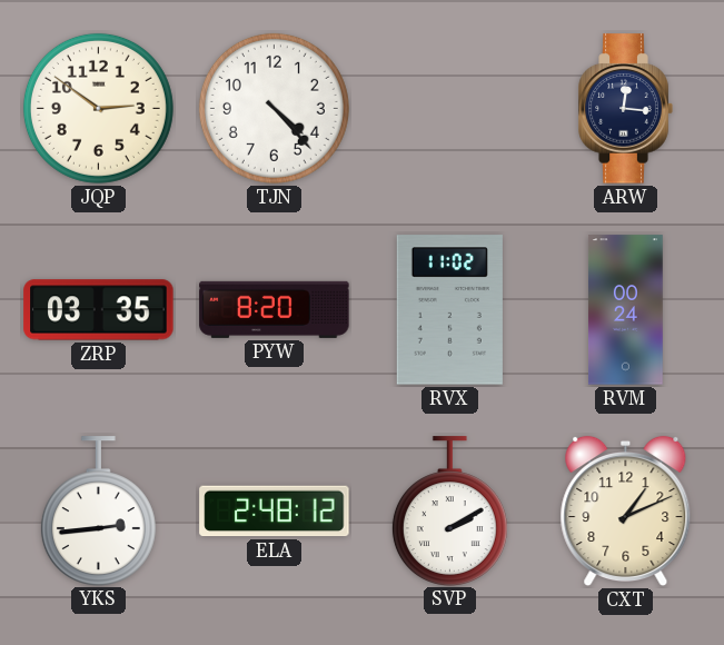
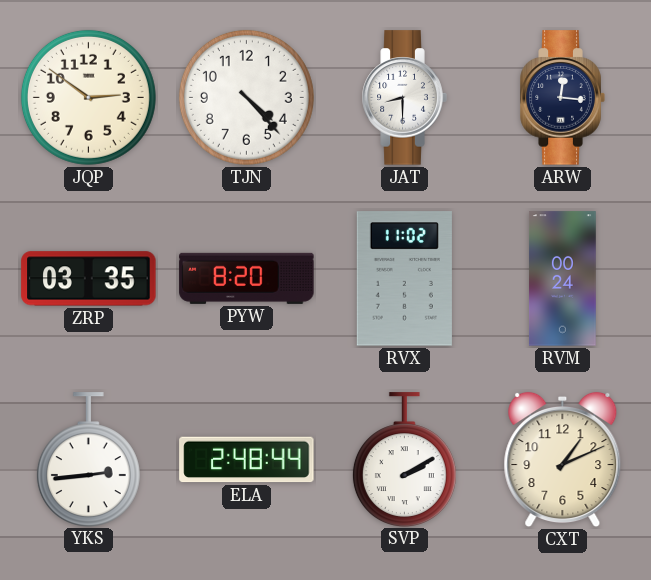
JAT: none -> 8:30 (404, 98)
ELA: 2:48:12 -> 2:48:44 (247, 460)
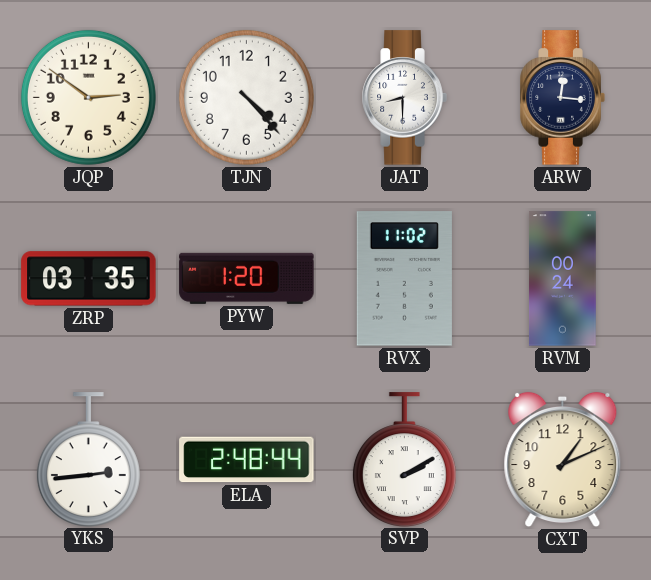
PYW: 8:20 -> 1:20 (247, 278)
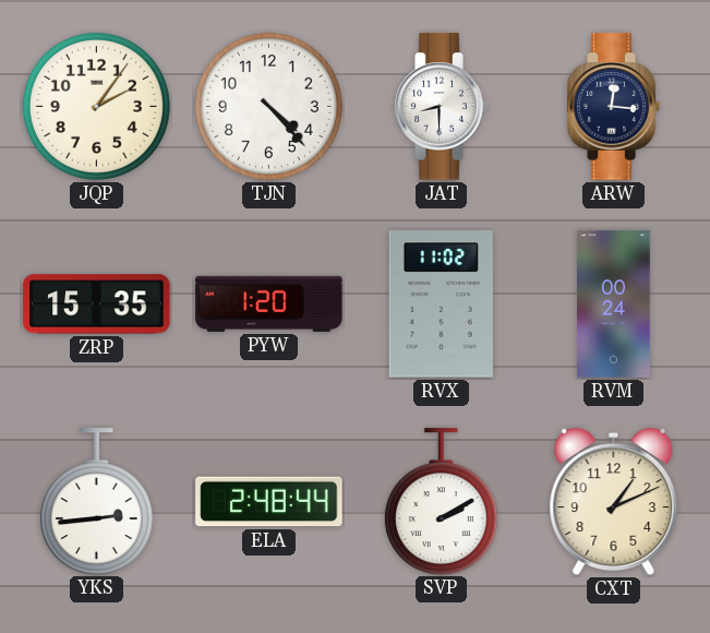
JQP: 2:51 -> 2:06 (96, 106)
ZRP: 03:35 -> 15:35 (97, 304)
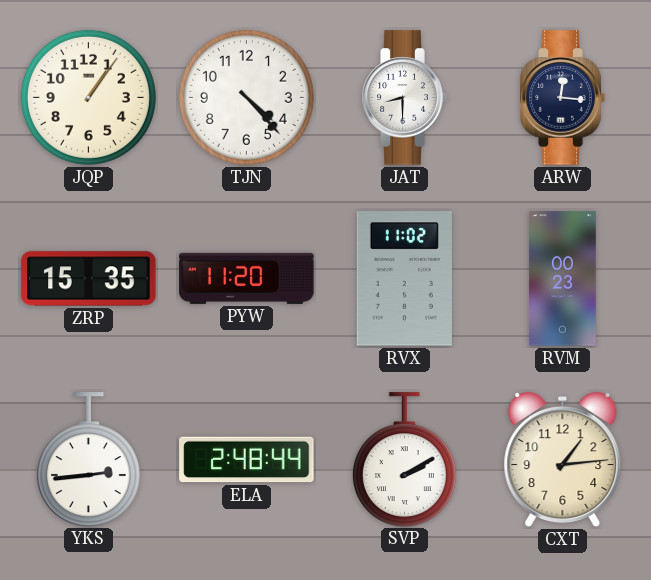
JQP: 2:06 -> 1:06 (88, 97)
PYW: 1:20 -> 11:20 (247, 278)
RVM: 00:24 -> 00:23 (563, 279)
CXT: 1:11 -> 1:14 (563, 460)
